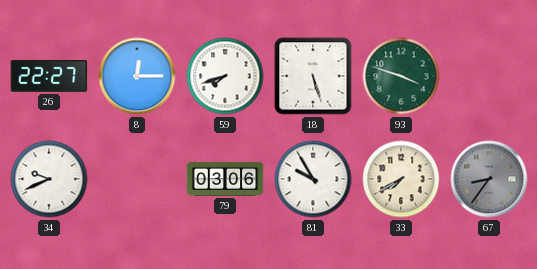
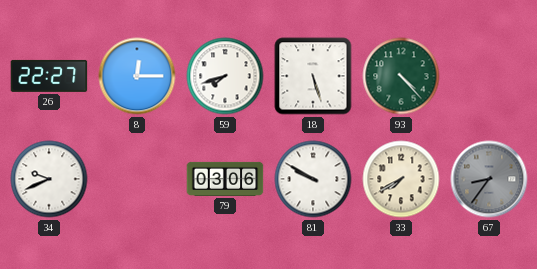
93: 3:48 -> 4:23 (401, 76)
81: 9:55 -> 9:50 (313, 179)
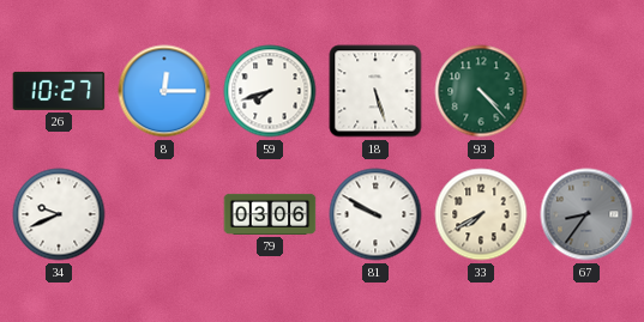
26: 22:27 -> 10:27 (59, 91)
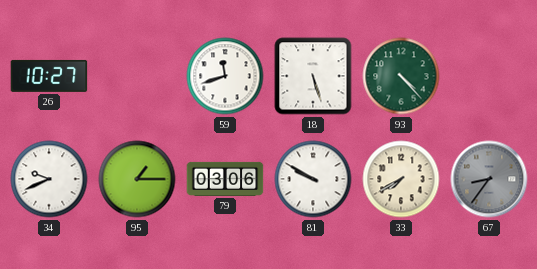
8: 12:15 -> none (164, 91)
59: 7:42 -> 11:42 (225, 76)
95: none -> 1:15 (137, 179)
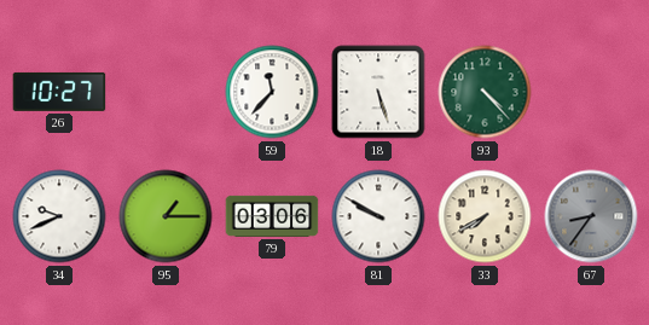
59: 11:42 -> 11:37 (272, 92)
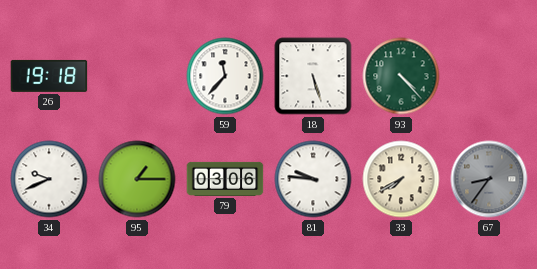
26: 10:27 -> 19:18 (49, 76)
81: 9:50 -> 9:46 (313, 179)
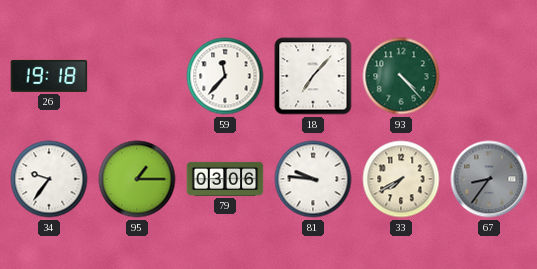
18: 5:27 -> 7:07 (313, 76)
34: 9:41 -> 9:36 (49, 179)
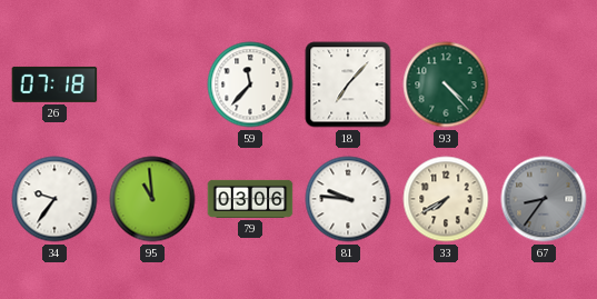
26: 19:18 -> 07:18 (54, 84)
95: 1:15 -> 10:59 (152, 199)
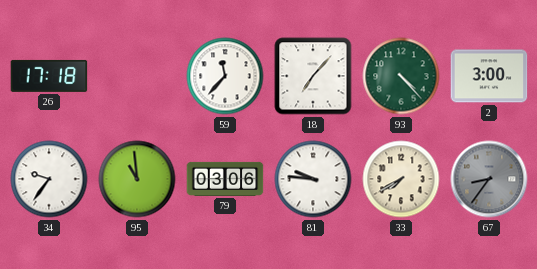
26: 07:18 -> 17:18 (49, 76)
2: none -> 3:00 (489, 76)
